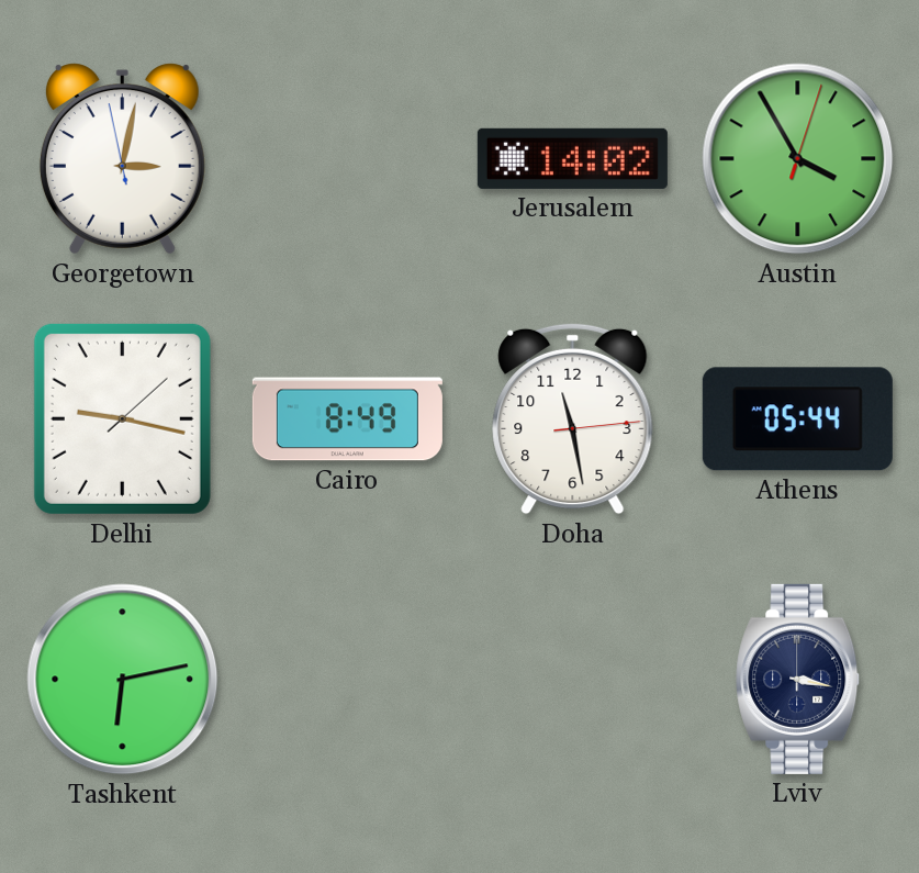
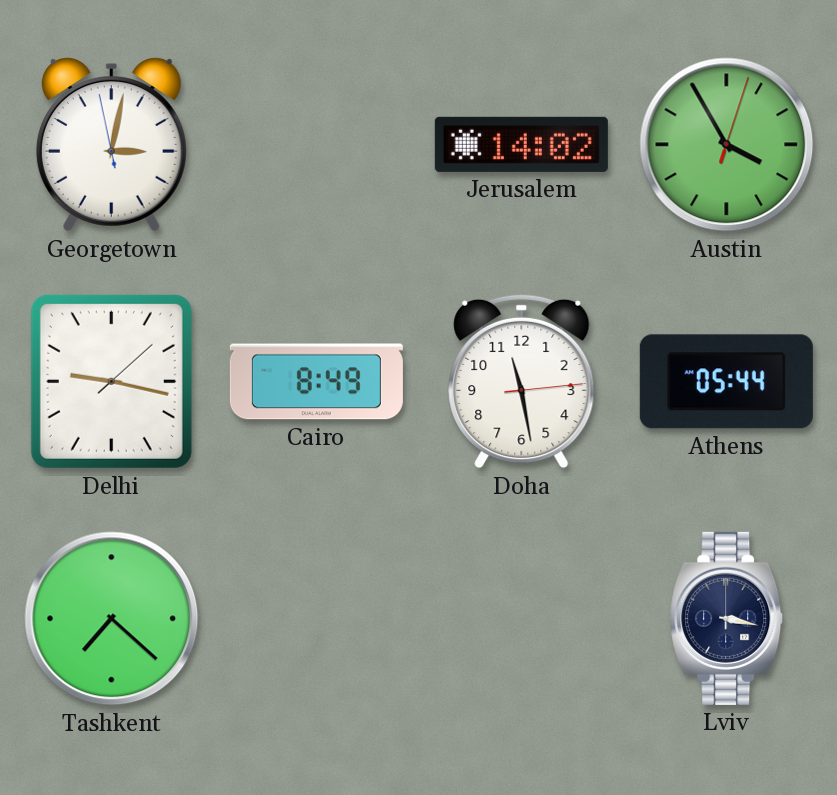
Tashkent: 6:13 -> 7:22 (112, 619)
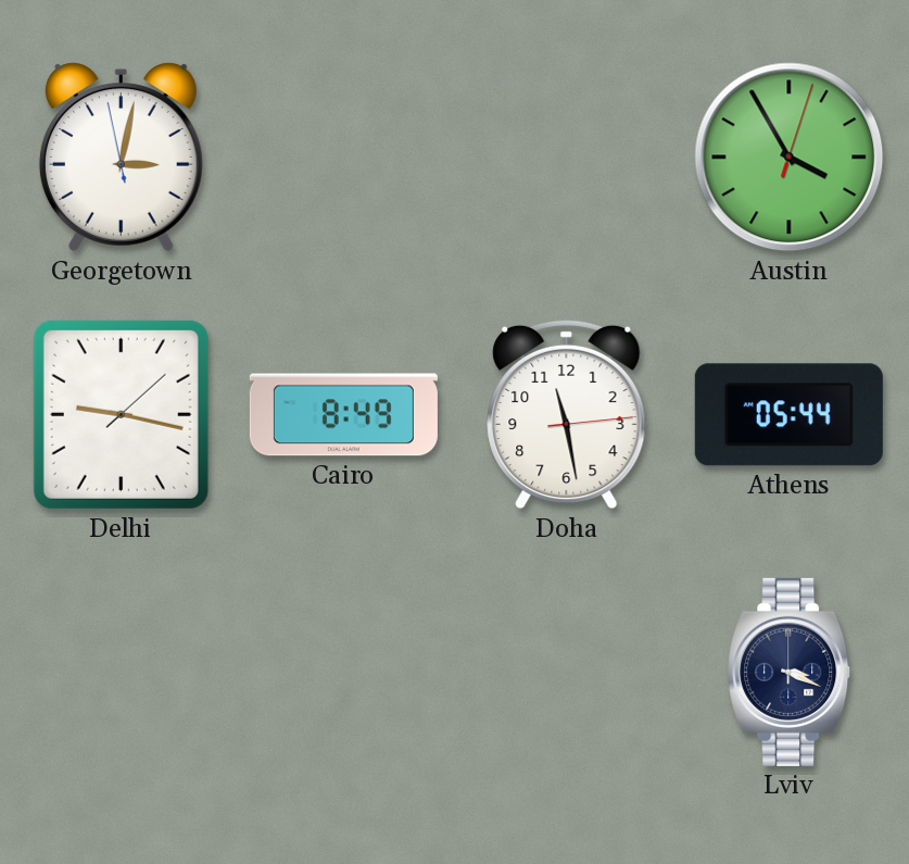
Jerusalem: 14:02 -> none (521, 144)
Tashkent: 7:22 -> none (112, 619)
Lviv: 3:17 -> 3:19 (790, 672)
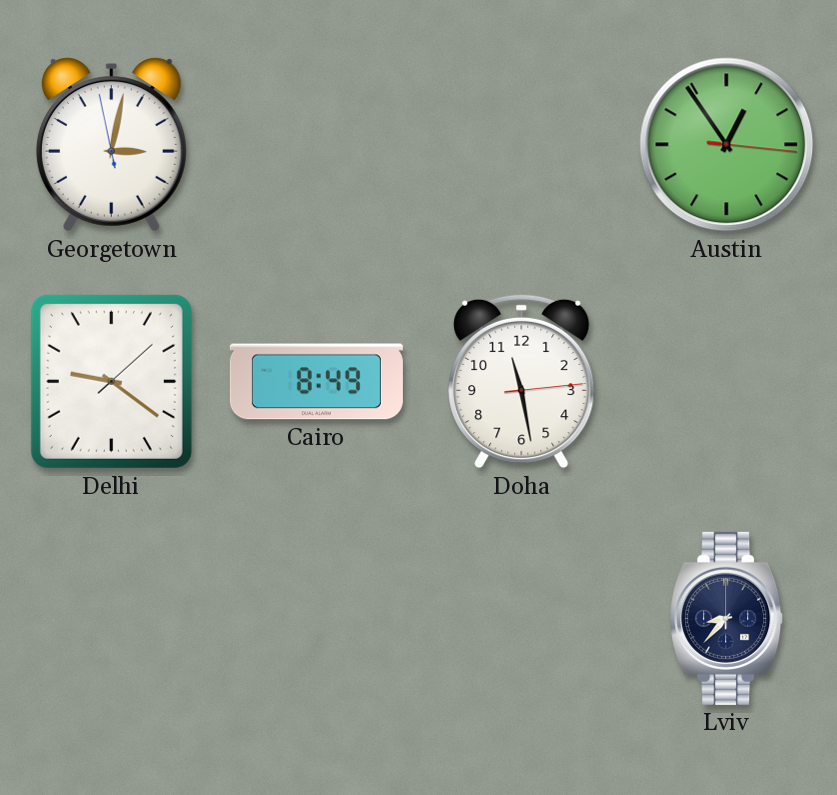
Austin: 3:55 -> 12:54 (727, 145)
Delhi: 9:17 -> 9:21 (111, 381)
Athens: 05:44 -> none (788, 415)
Lviv: 3:19 -> 8:37 (727, 618)
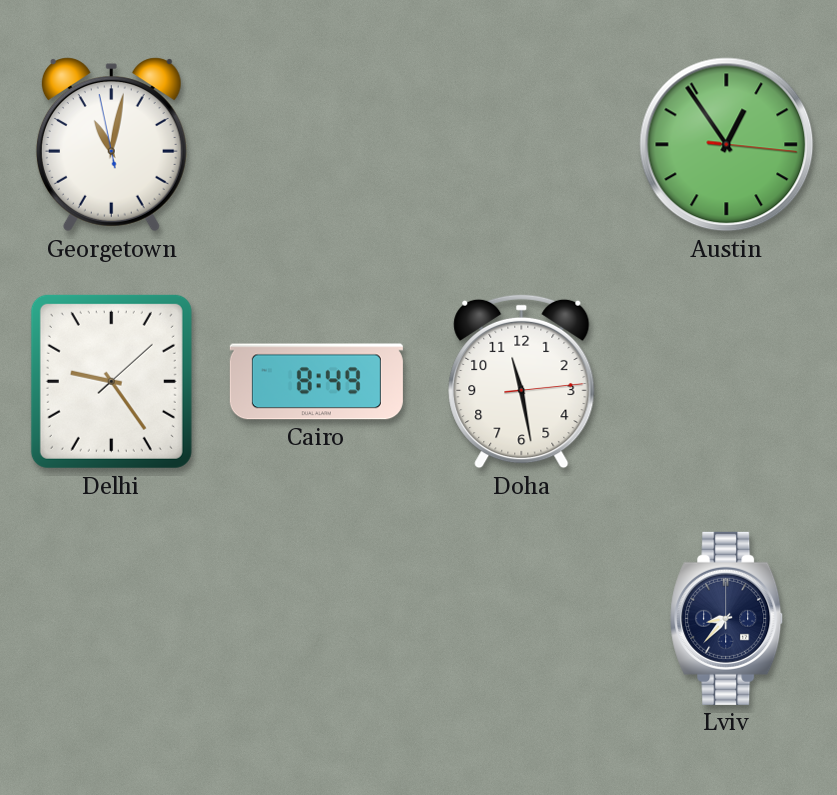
Georgetown: 3:01 -> 11:01 (111, 145)
Delhi: 9:21 -> 9:24 (111, 381)
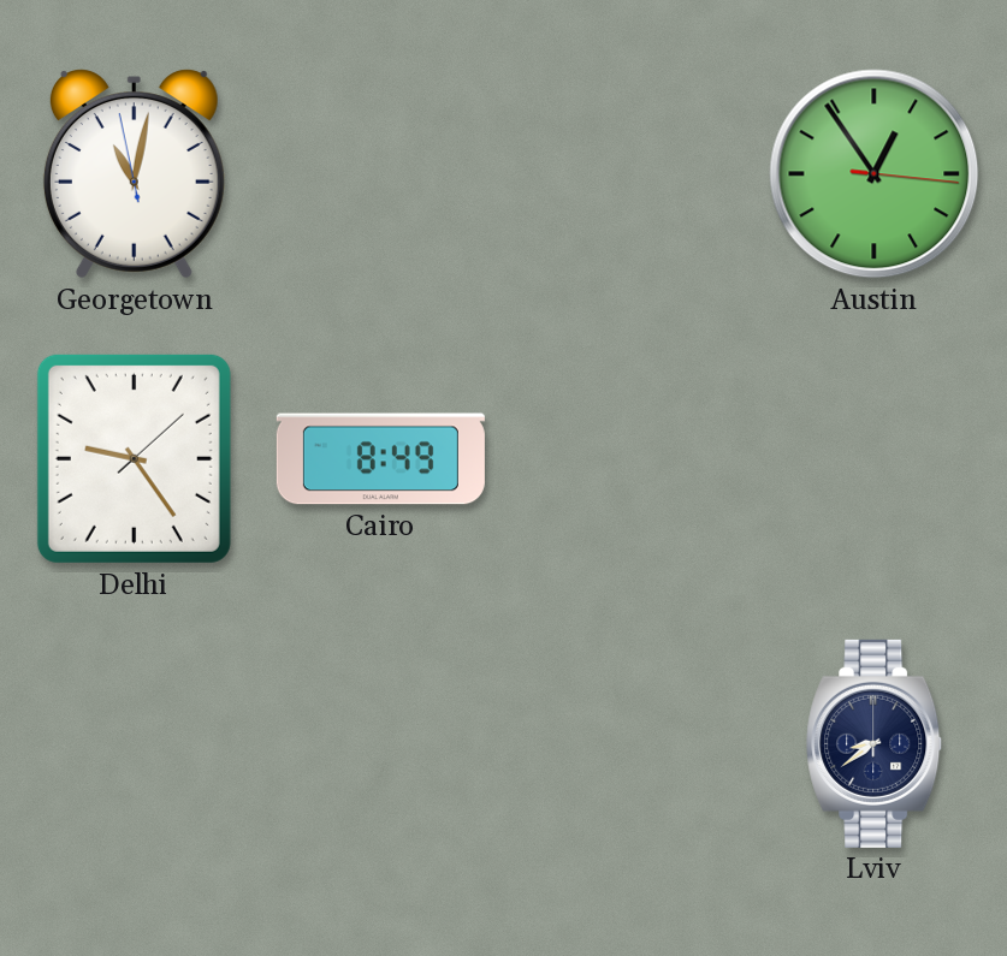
Doha: 11:28 -> none (522, 381)
Lviv: 8:37 -> 8:39 (875, 743)
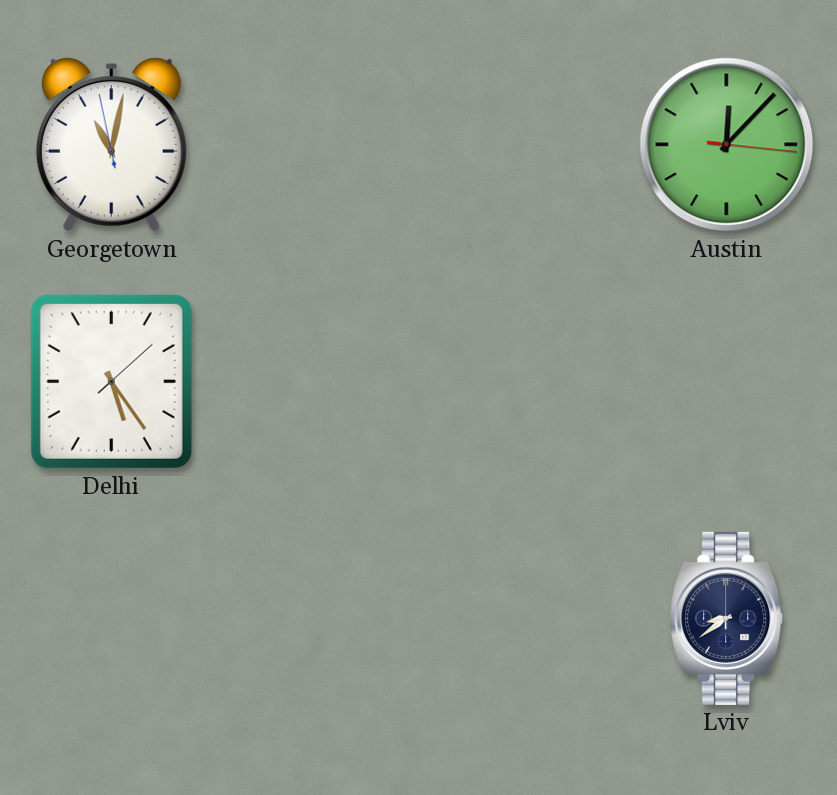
Austin: 12:54 -> 12:07 (727, 145)
Delhi: 9:24 -> 5:24 (111, 381)
Cairo: 8:49 -> none (380, 459)
